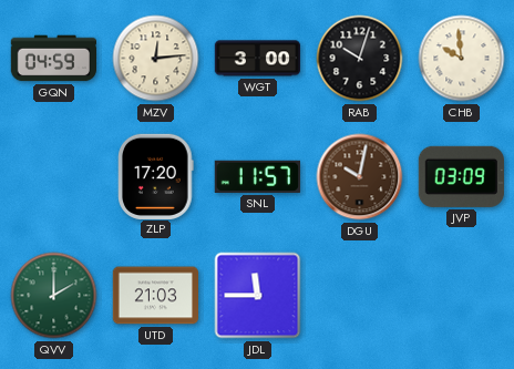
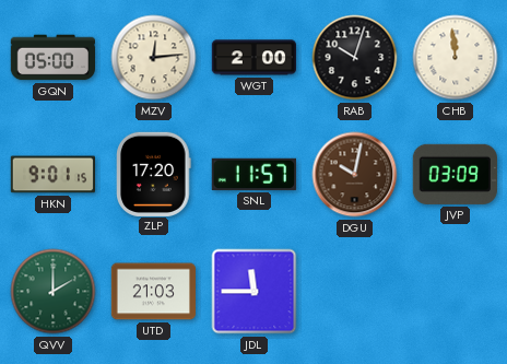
GQN: 04:59 -> 05:00 (52, 58)
WGT: 3:00 -> 2:00 (253, 58)
CHB: 9:59 -> 11:59 (456, 58)
HKN: none -> 9:01 (52, 175)
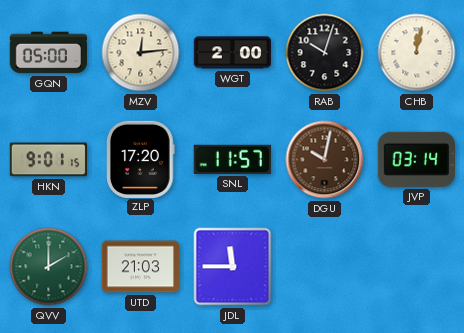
CHB: 11:59 -> 12:02 (417, 53)
JVP: 03:09 -> 03:14 (416, 159)
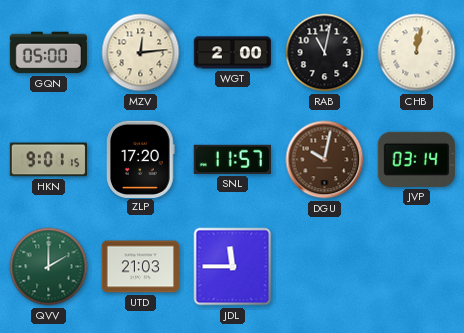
RAB: 10:03 -> 11:02 (325, 53)
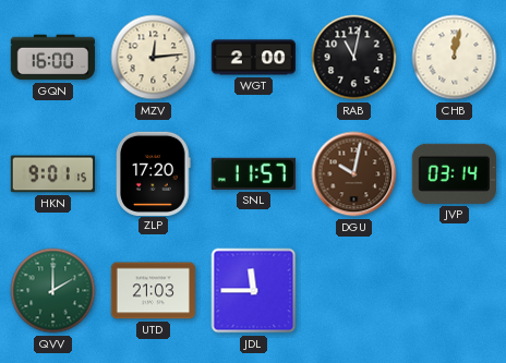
GQN: 05:00 -> 16:00 (52, 58)
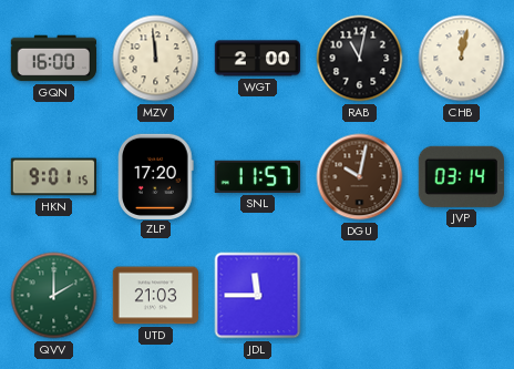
MZV: 12:14 -> 11:59 (156, 59)
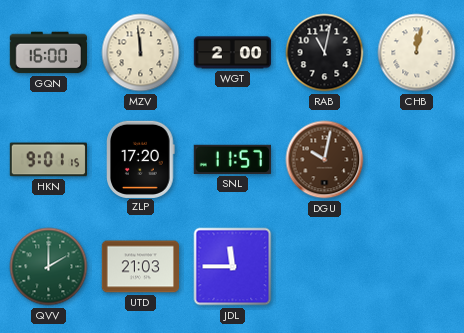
JVP: 03:14 -> none (461, 176)
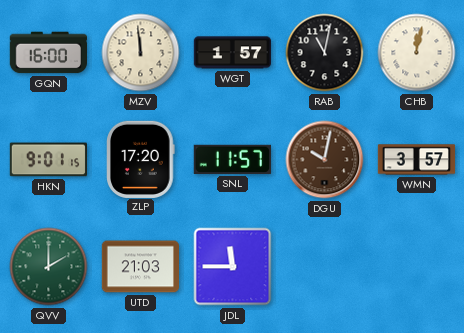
WGT: 2:00 -> 1:57 (232, 53)
WMN: none -> 3:57 (417, 160)
